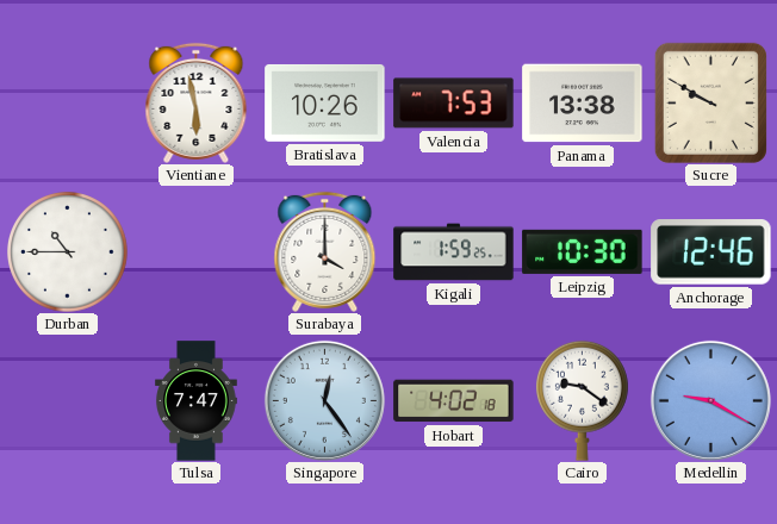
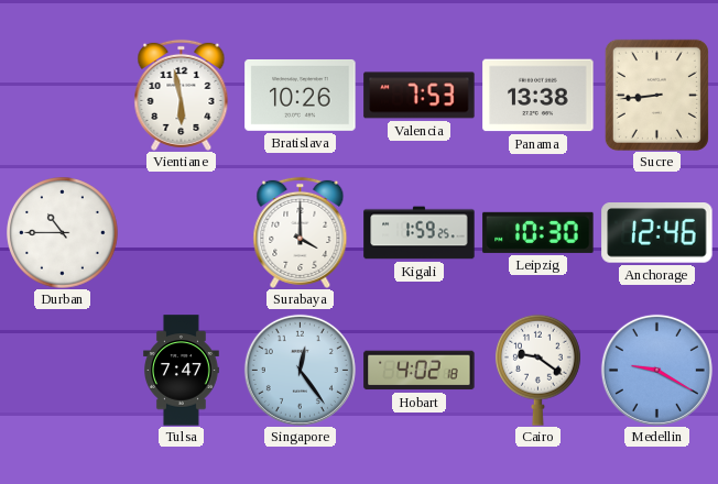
Sucre: 9:50 -> 8:44 (656, 95)
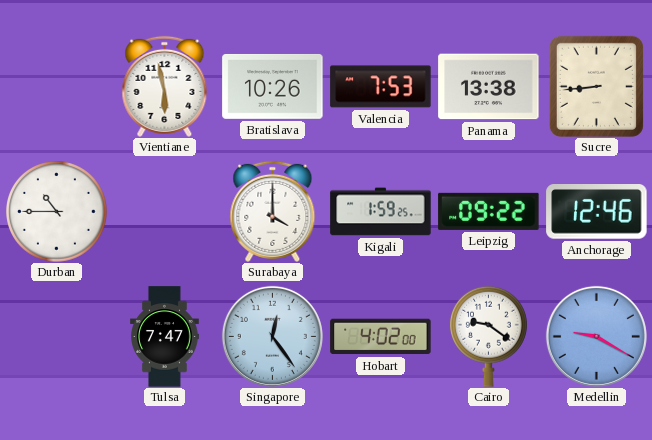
Leipzig: 10:30 -> 09:22 (489, 211)
Hobart: 4:02:18 -> 4:02:00 (381, 337)
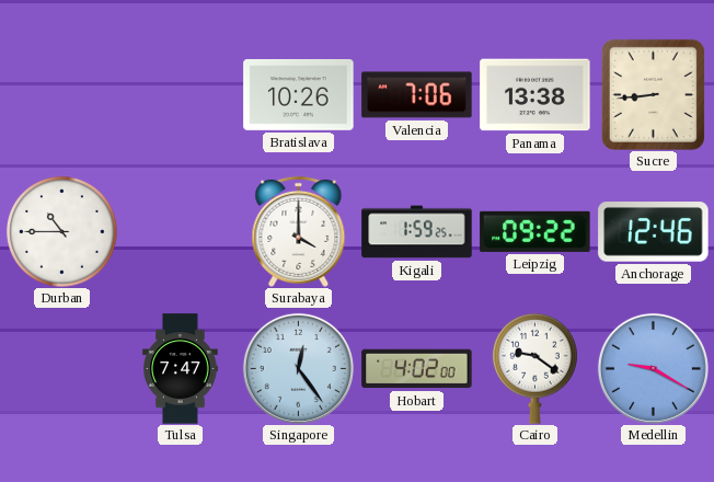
Vientiane: 5:58 -> none (165, 86)
Valencia: 7:53 -> 7:06 (417, 95)
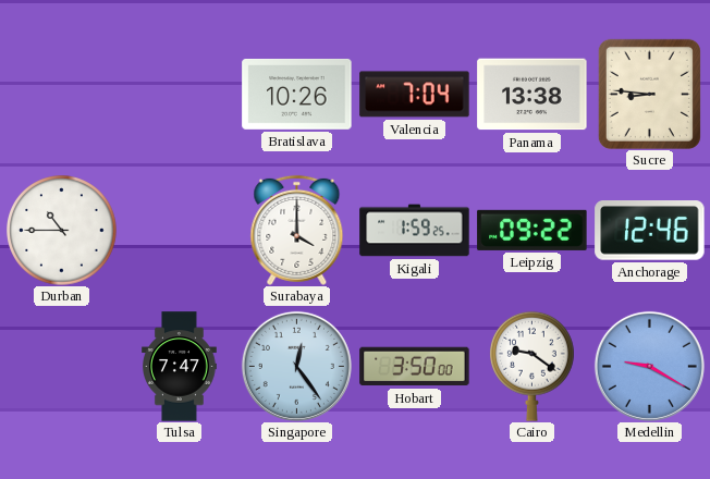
Valencia: 7:06 -> 7:04 (415, 95)
Sucre: 8:44 -> 8:46 (649, 94)
Hobart: 4:02 -> 3:50 (415, 367)
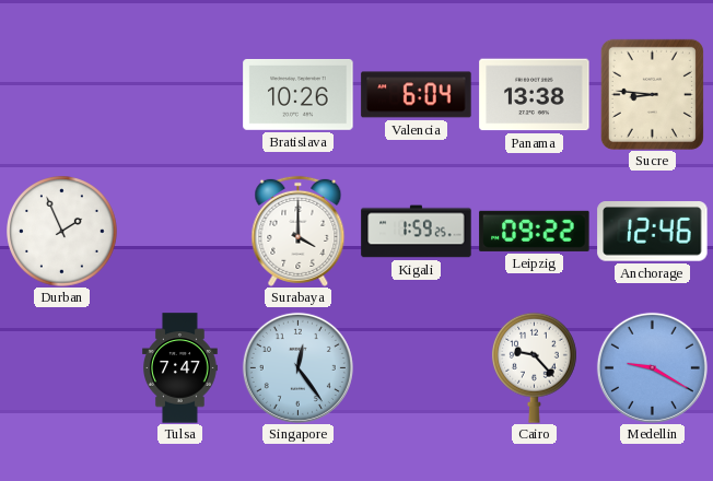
Valencia: 7:04 -> 6:04 (417, 95)
Durban: 10:45 -> 1:56 (62, 232)
Hobart: 3:50 -> none (415, 367)
Cairo: 9:21 -> 9:23 (534, 367)
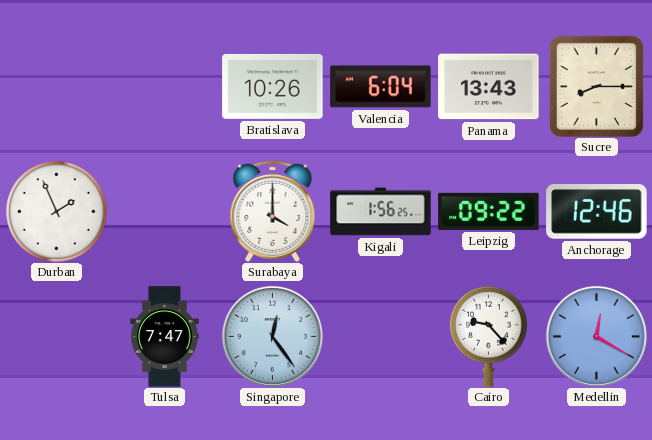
Panama: 13:38 -> 13:43 (489, 87)
Sucre: 8:46 -> 8:15 (596, 86)
Kigali: 1:59 -> 1:56 (381, 212)
Medellin: 9:20 -> 12:20 (596, 336)
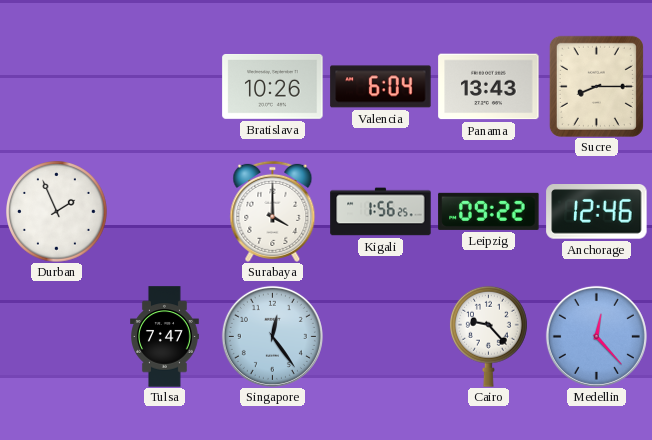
Medellin: 12:20 -> 12:23 (596, 336)
